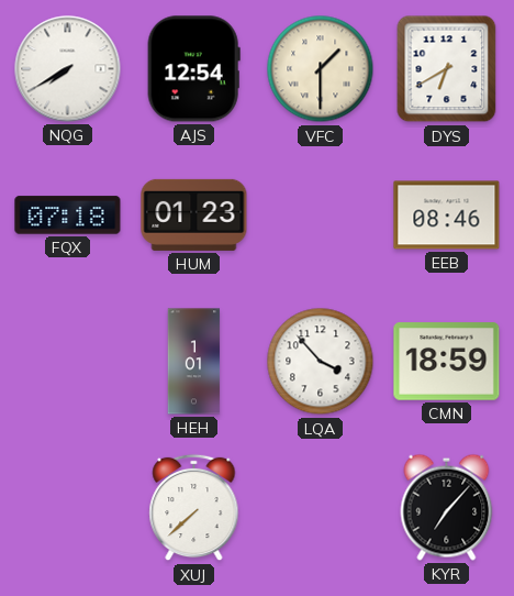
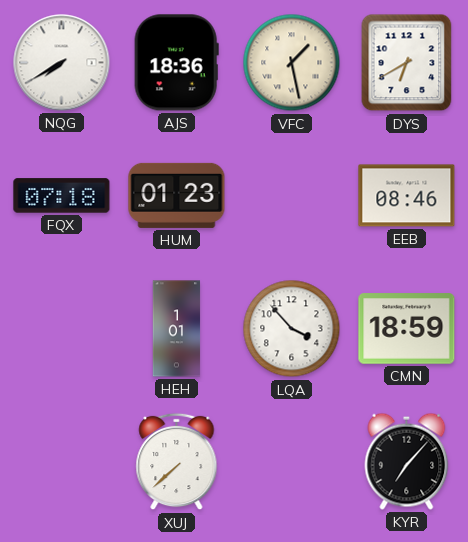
AJS: 12:54 -> 18:36 (176, 63)
VFC: 1:30 -> 1:28 (292, 63)
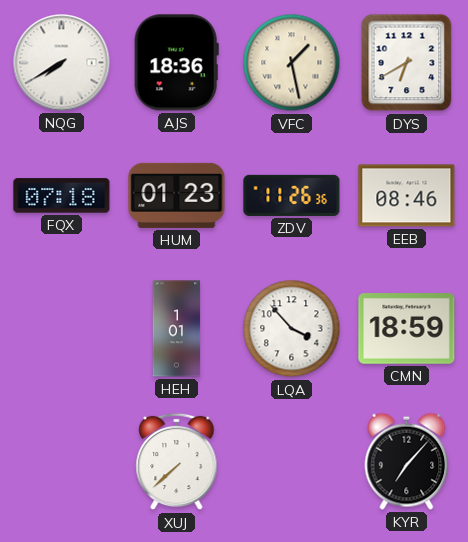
ZDV: none -> 11:26 (292, 195)
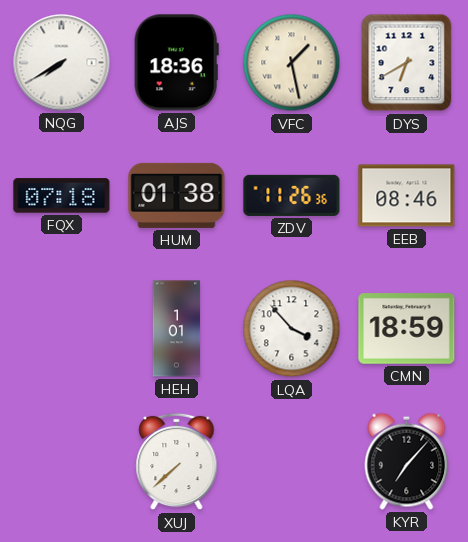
HUM: 01:23 -> 01:38 (177, 195)
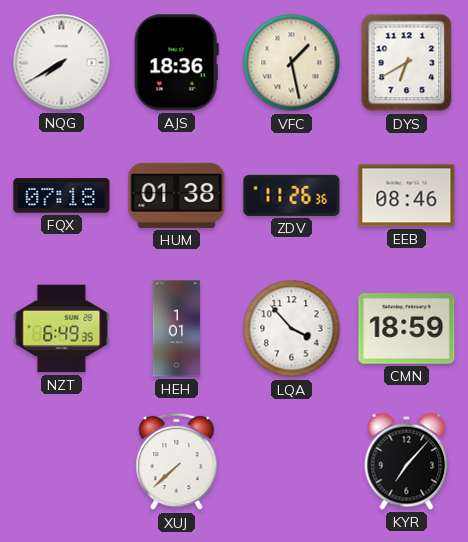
NZT: none -> 6:49 (62, 329)
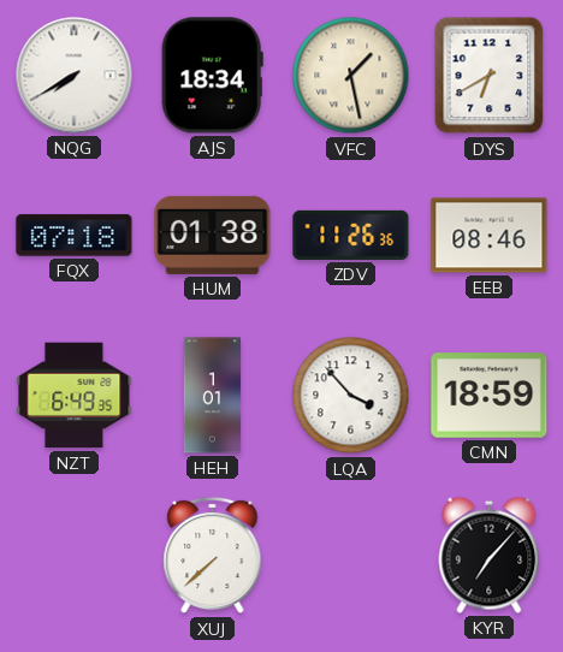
AJS: 18:36 -> 18:34 (212, 76)
